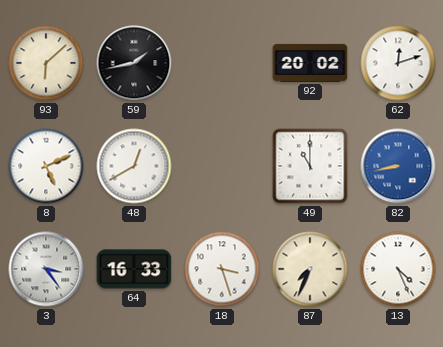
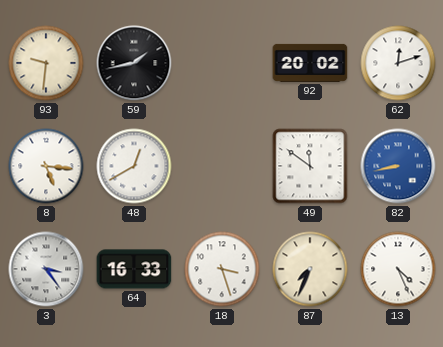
93: 6:08 -> 9:31 (46, 63)
8: 5:11 -> 5:16 (46, 166)
49: 11:00 -> 11:51 (310, 166)
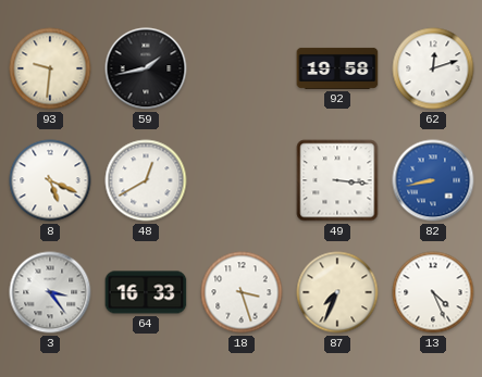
92: 20:02 -> 19:58 (337, 68)
8: 5:16 -> 5:19 (50, 180)
49: 11:51 -> 3:16 (337, 180)
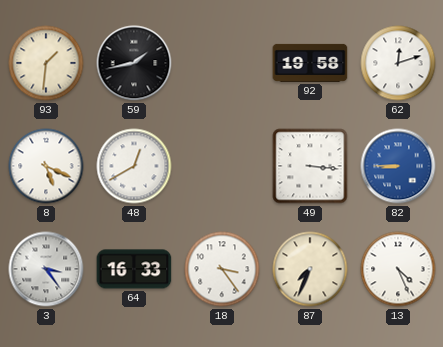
93: 9:31 -> 1:31 (46, 63)
82: 8:43 -> 8:45 (398, 166)
18: 3:27 -> 3:24 (222, 269)
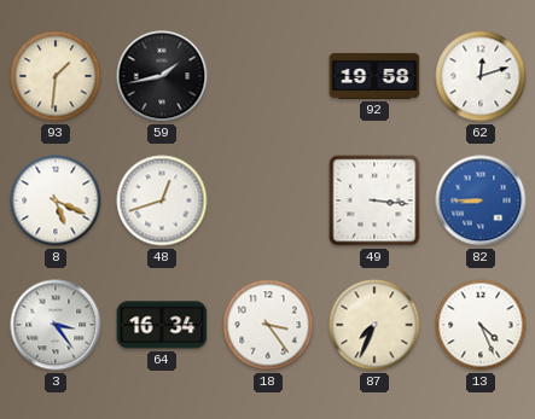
48: 12:40 -> 12:42 (162, 200)
64: 16:33 -> 16:34 (162, 325)
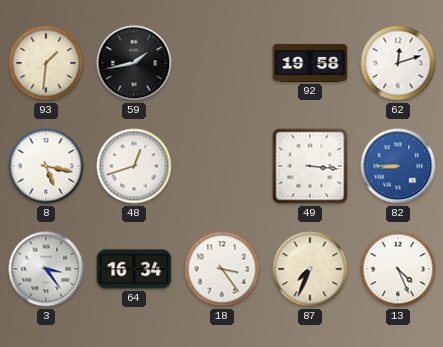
8: 5:19 -> 5:17 (46, 166)
